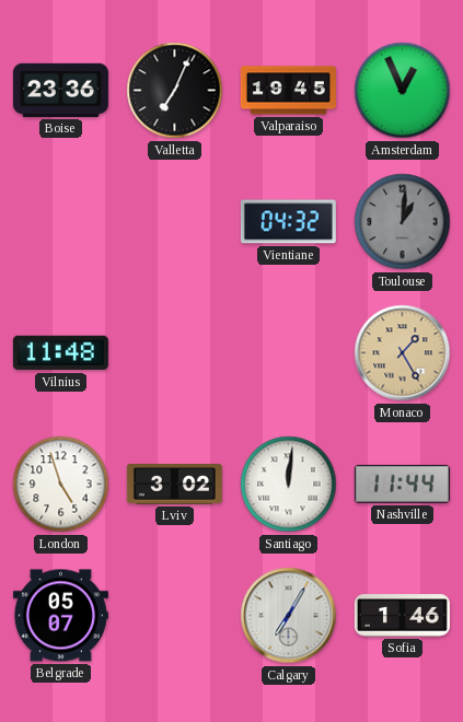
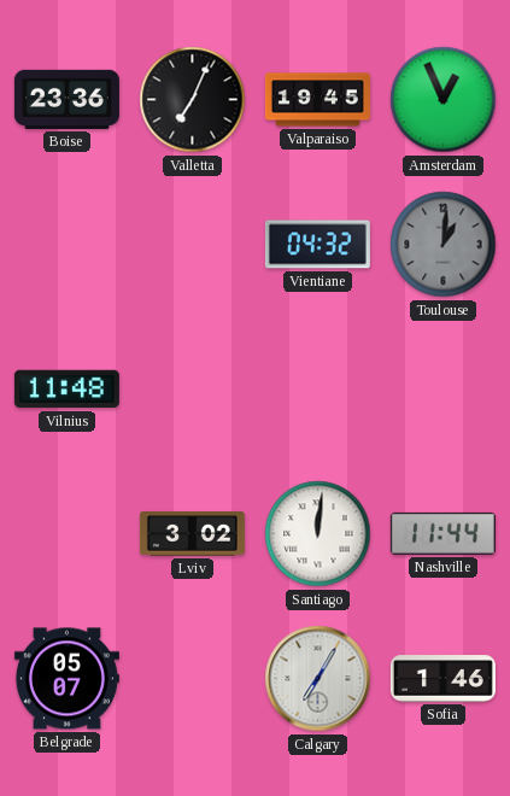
Monaco: 1:25 -> none (403, 353)
London: 4:57 -> none (61, 485)
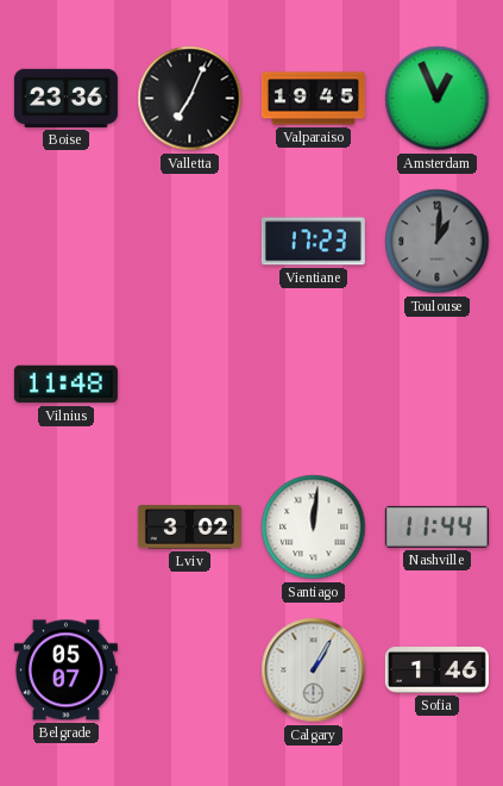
Vientiane: 04:32 -> 17:23 (313, 242)
Calgary: 7:05 -> 1:05 (314, 670)
